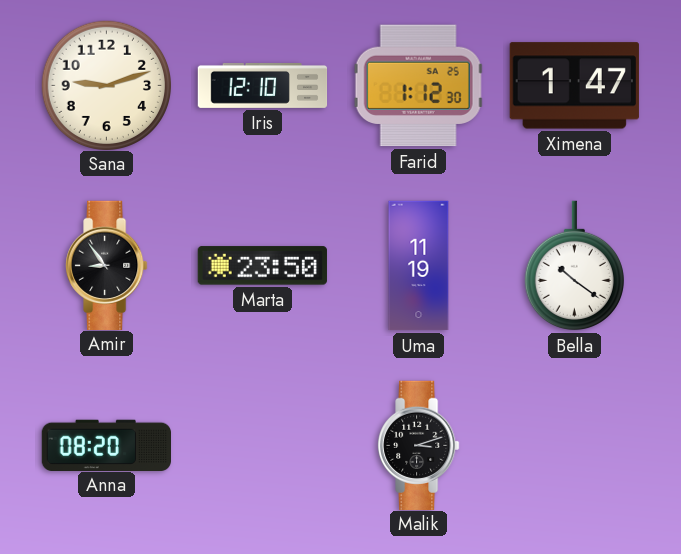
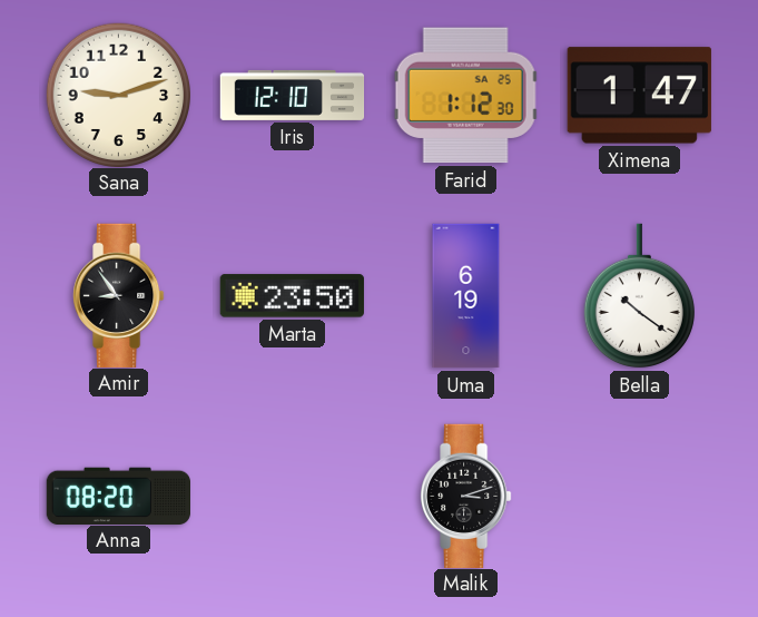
Uma: 11:19 -> 6:19 (466, 296)
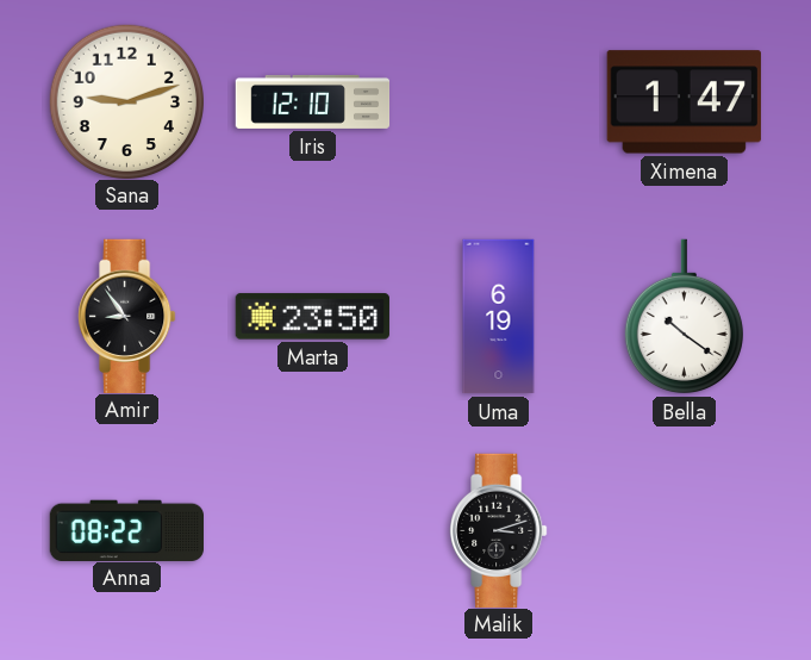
Farid: 1:12 -> none (466, 96)
Anna: 08:20 -> 08:22 (126, 530)
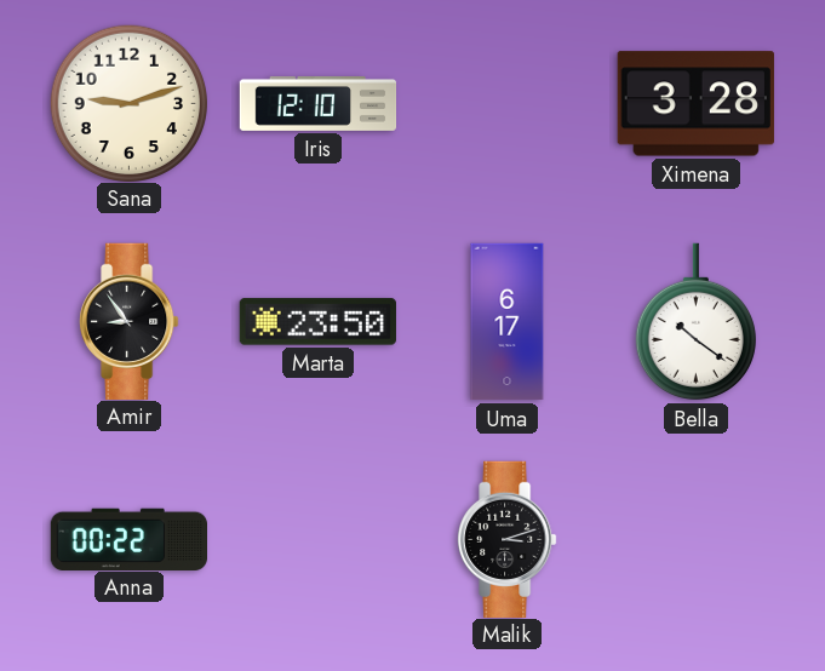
Ximena: 1:47 -> 3:28 (695, 104)
Uma: 6:19 -> 6:17 (508, 322)
Anna: 08:22 -> 00:22 (128, 539)
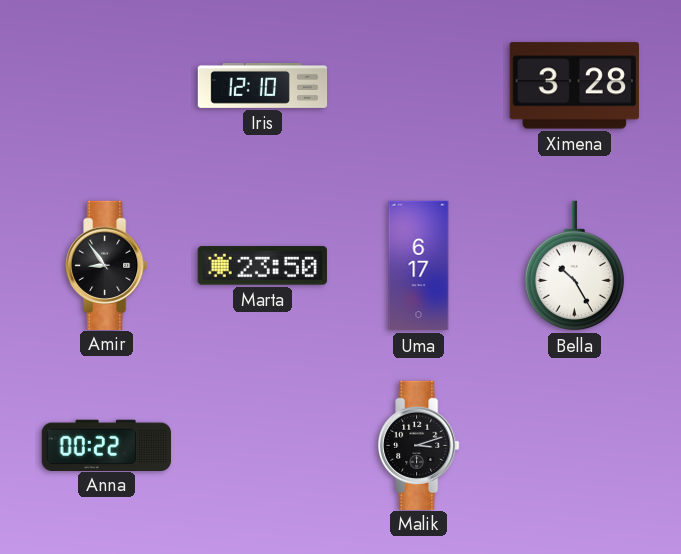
Sana: 9:12 -> none (128, 103)
Bella: 10:21 -> 10:25 (574, 266)
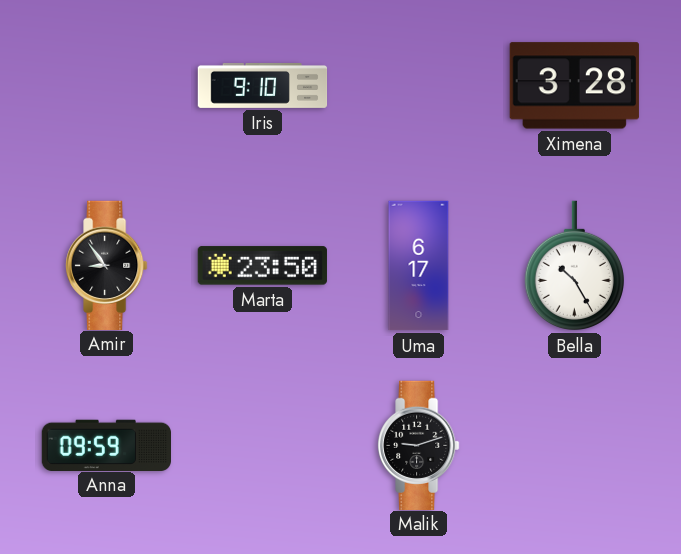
Iris: 12:10 -> 9:10 (263, 85)
Anna: 00:22 -> 09:59 (106, 445)
Malik: 3:12 -> 9:12 (419, 445)
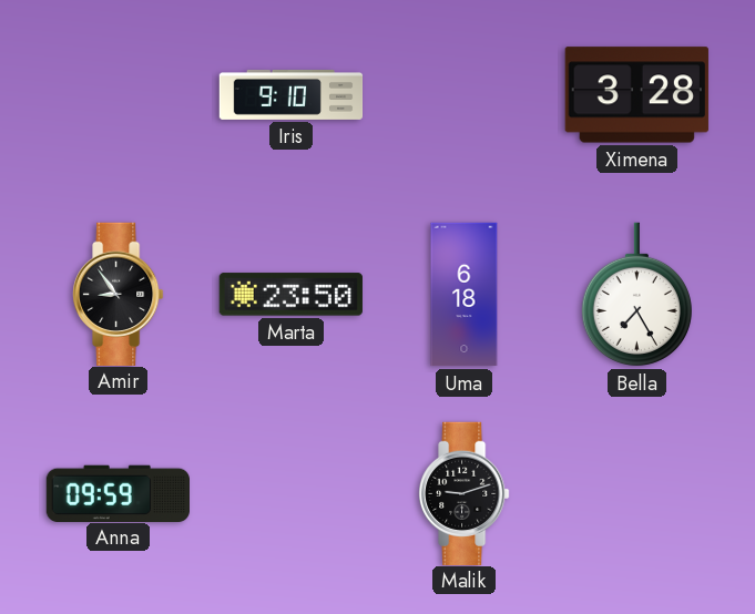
Uma: 6:17 -> 6:18 (465, 295)
Bella: 10:25 -> 7:25 (636, 295)
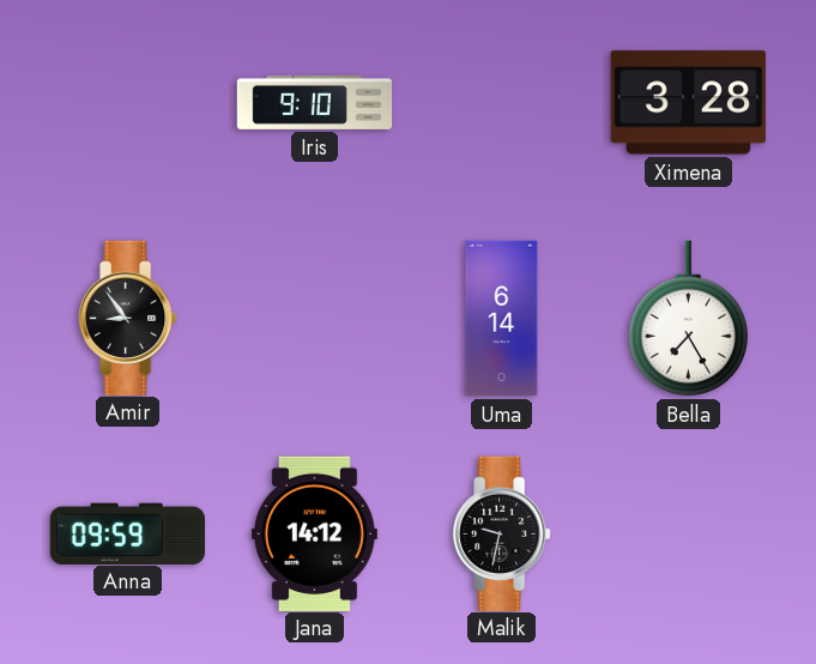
Marta: 23:50 -> none (290, 295)
Uma: 6:18 -> 6:14 (502, 319)
Jana: none -> 14:12 (314, 533)
Malik: 9:12 -> 9:32 (502, 533)
